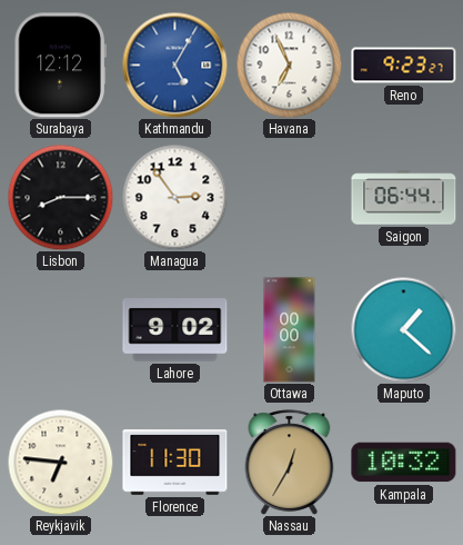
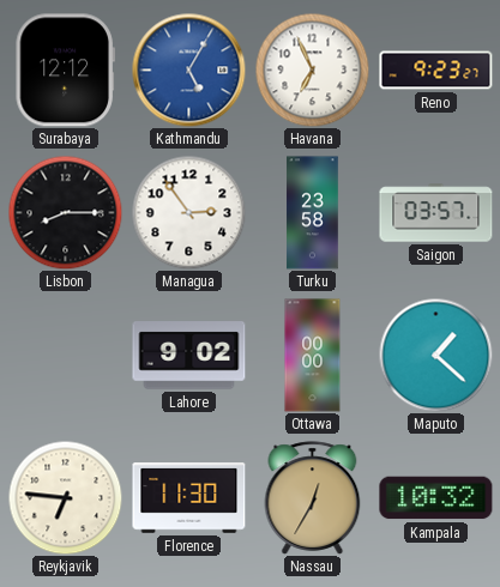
Turku: none -> 23:58 (313, 213)
Saigon: 06:44 -> 03:57 (436, 213)
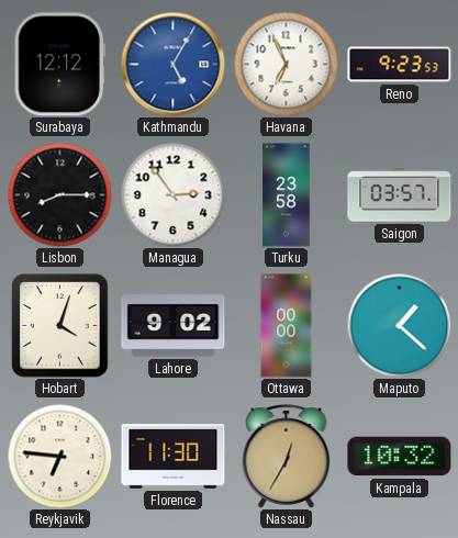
Reno: 9:23:27 -> 9:23:53 (400, 65)
Hobart: none -> 4:03 (60, 326)
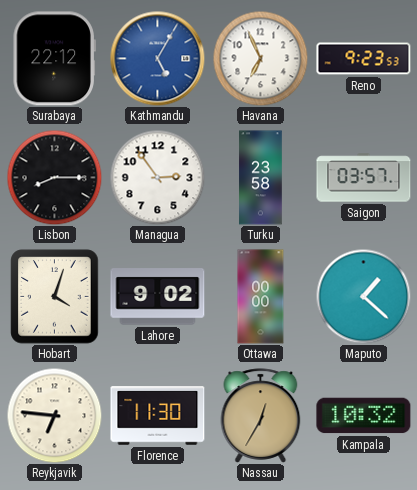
Surabaya: 12:12 -> 22:12 (54, 59)
